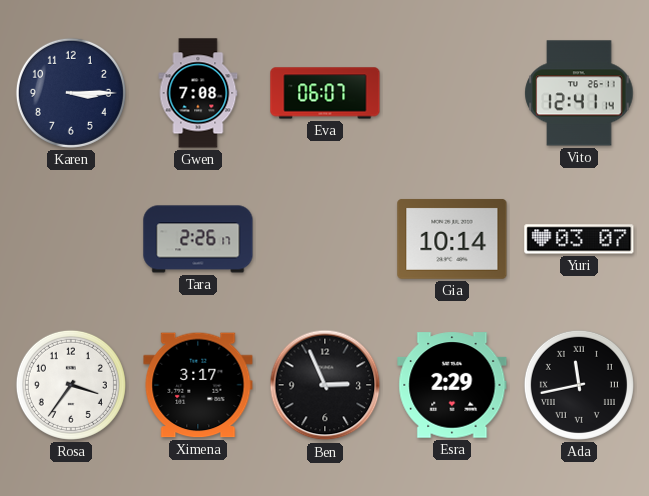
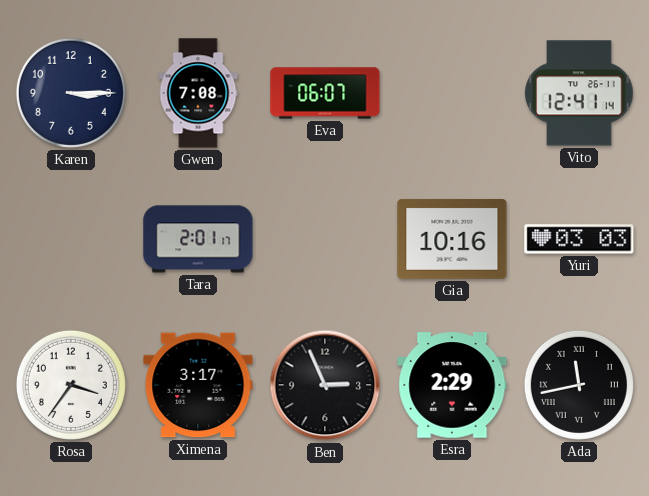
Tara: 2:26 -> 2:01 (198, 239)
Gia: 10:14 -> 10:16 (452, 239)
Yuri: 03:07 -> 03:03 (579, 239)
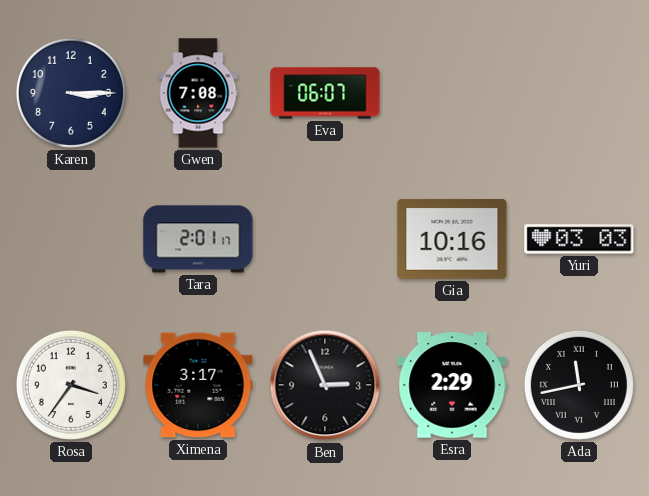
Vito: 12:41 -> none (579, 93)
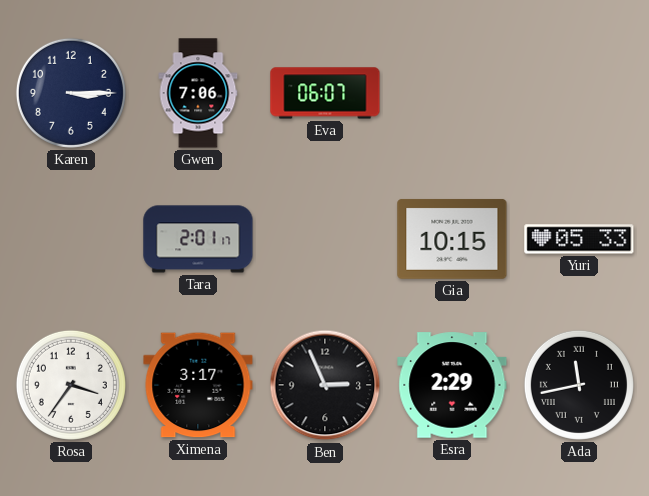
Gwen: 7:08 -> 7:06 (198, 93)
Gia: 10:16 -> 10:15 (452, 239)
Yuri: 03:03 -> 05:33 (579, 239)
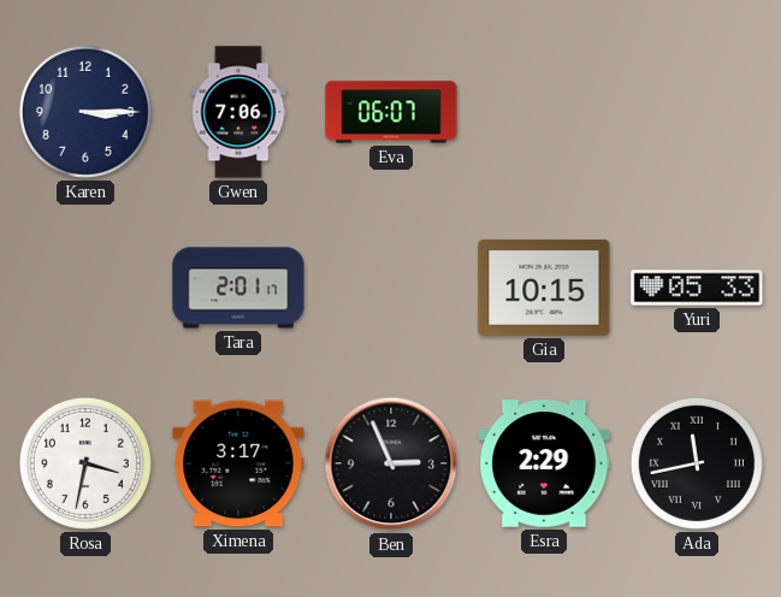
Rosa: 3:36 -> 3:32 (85, 463)
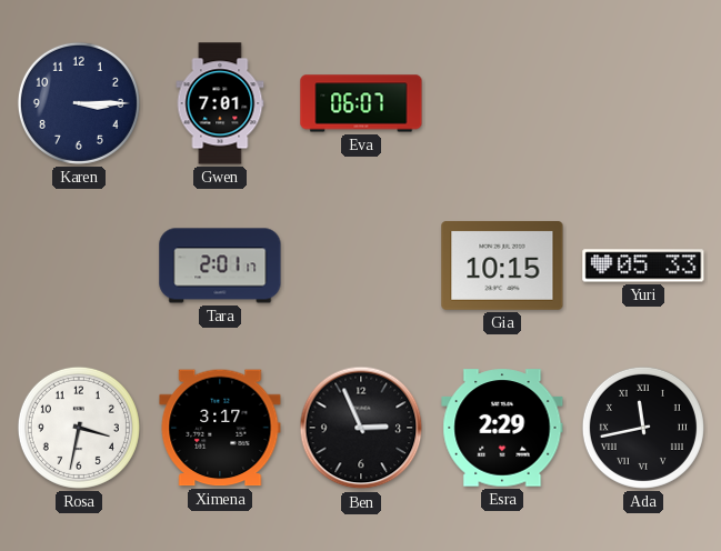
Gwen: 7:06 -> 7:01 (220, 103)
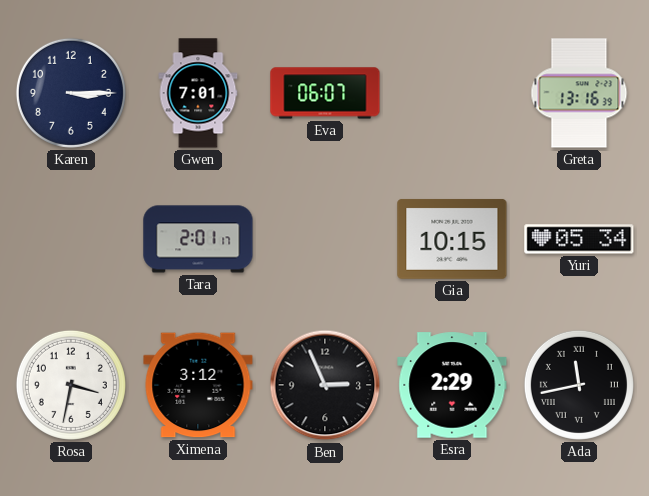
Greta: none -> 13:16 (579, 93)
Yuri: 05:33 -> 05:34 (579, 239)
Ximena: 3:17 -> 3:12 (198, 385)
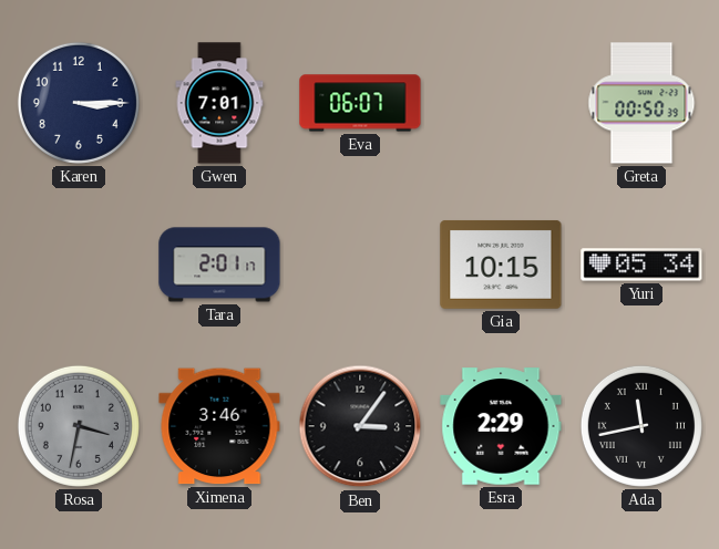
Greta: 13:16 -> 00:50 (641, 103)
Rosa dial: white -> grey (79, 426)
Ximena: 3:12 -> 3:46 (219, 426)
Ben: 2:56 -> 3:06 (360, 426)
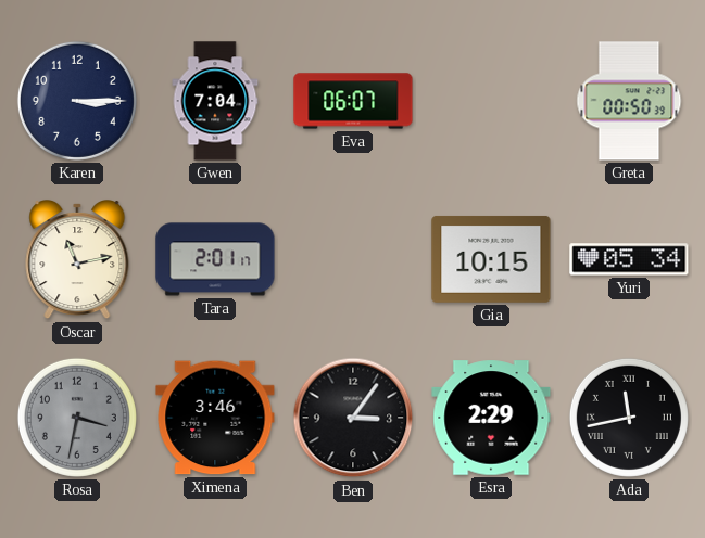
Gwen: 7:01 -> 7:04 (215, 101)
Oscar: none -> 11:13 (77, 260)
